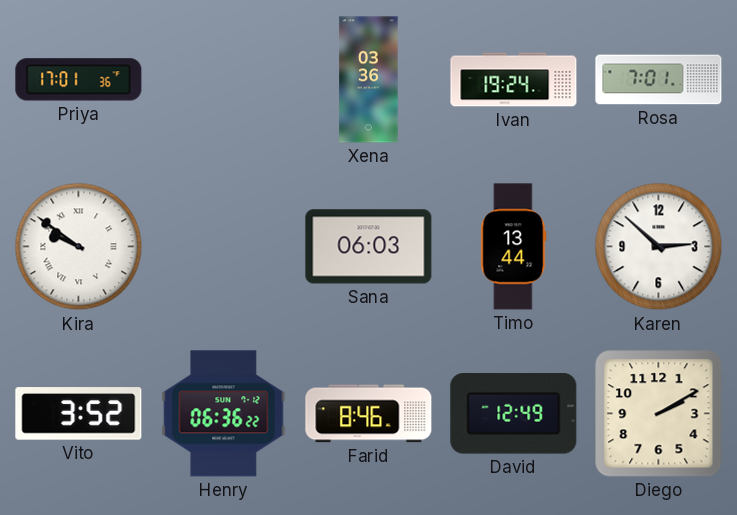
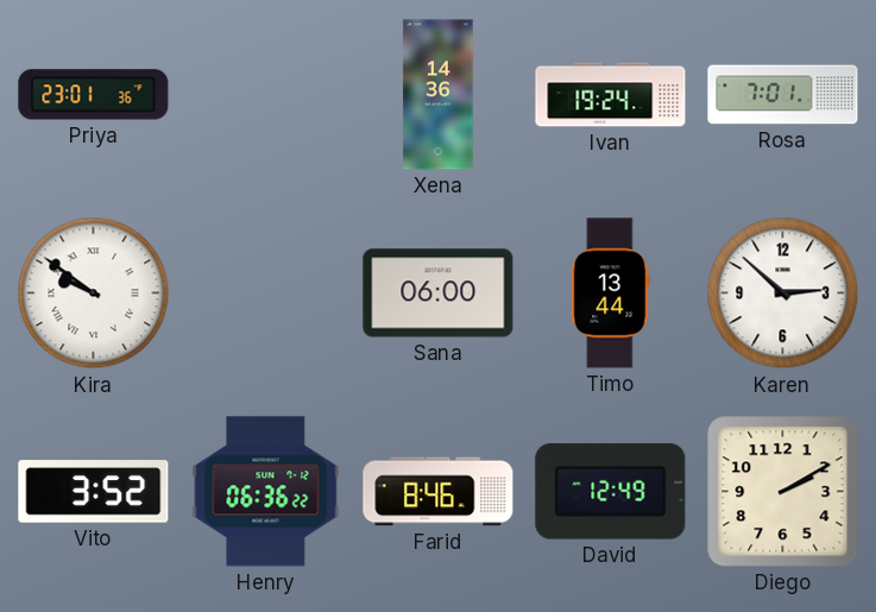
Priya: 17:01 -> 23:01 (94, 95)
Xena: 03:36 -> 14:36 (439, 95)
Sana: 06:03 -> 06:00 (439, 294)
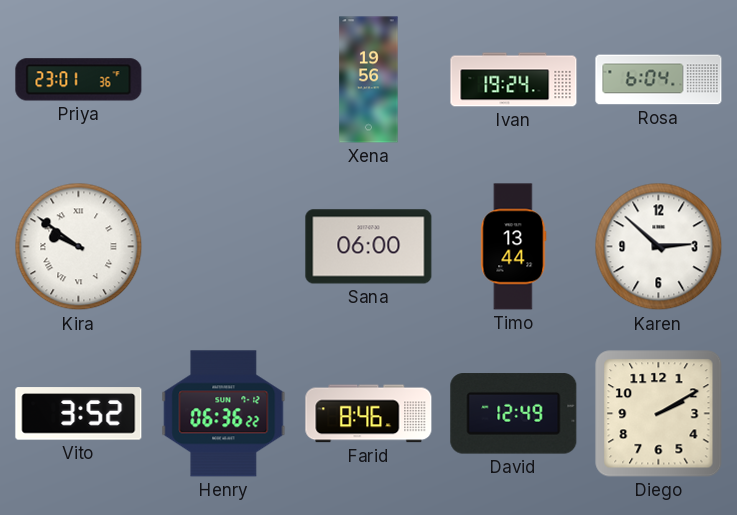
Xena: 14:36 -> 19:56 (369, 80)
Rosa: 7:01 -> 6:04 (659, 80)
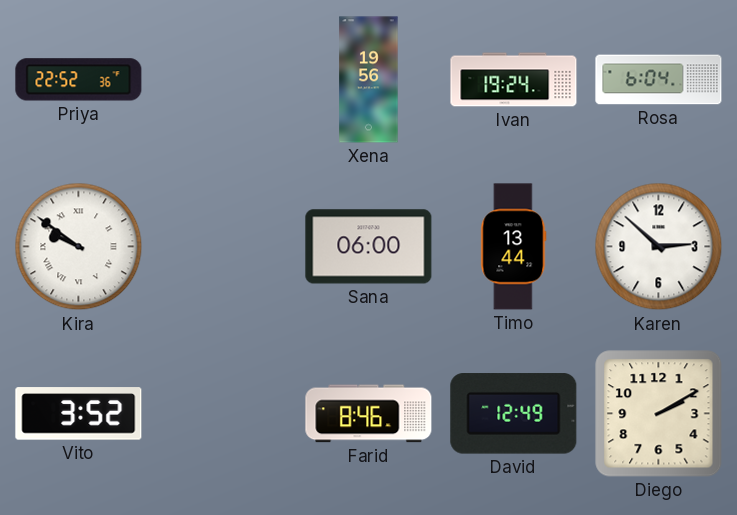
Priya: 23:01 -> 22:52 (79, 80)
Henry: 06:36 -> none (224, 414)
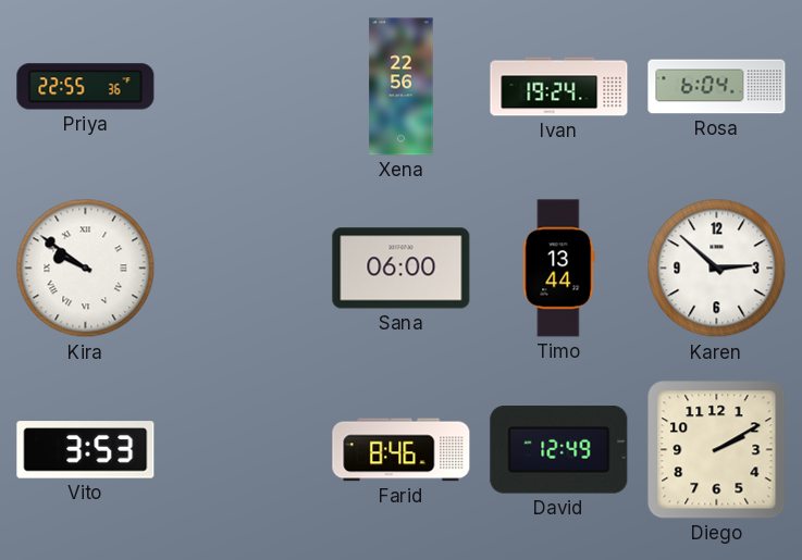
Priya: 22:52 -> 22:55 (86, 87)
Xena: 19:56 -> 22:56 (402, 87)
Vito: 3:52 -> 3:53 (86, 450)
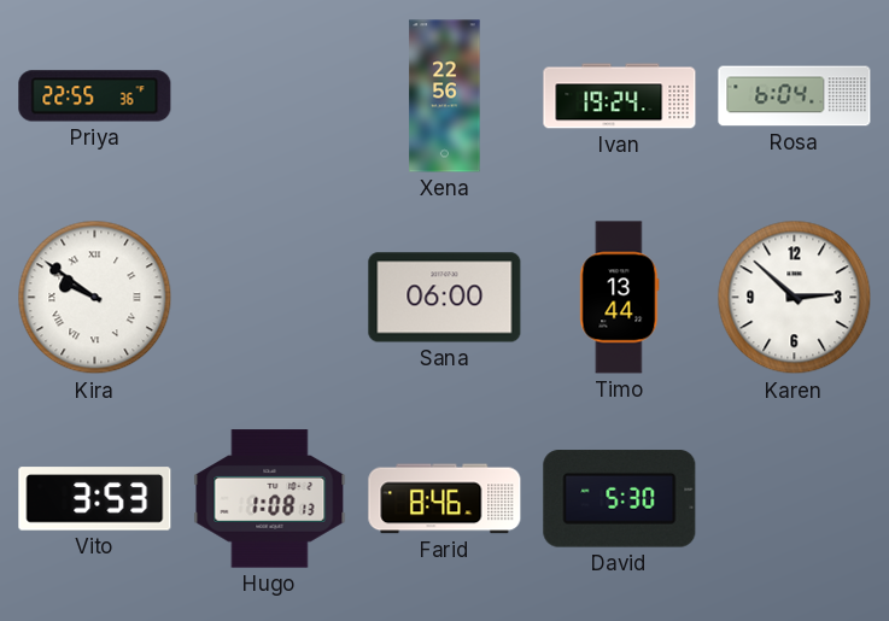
Hugo: none -> 1:08 (270, 499)
David: 12:49 -> 5:30 (620, 499)
Diego: 2:10 -> none (717, 450)
